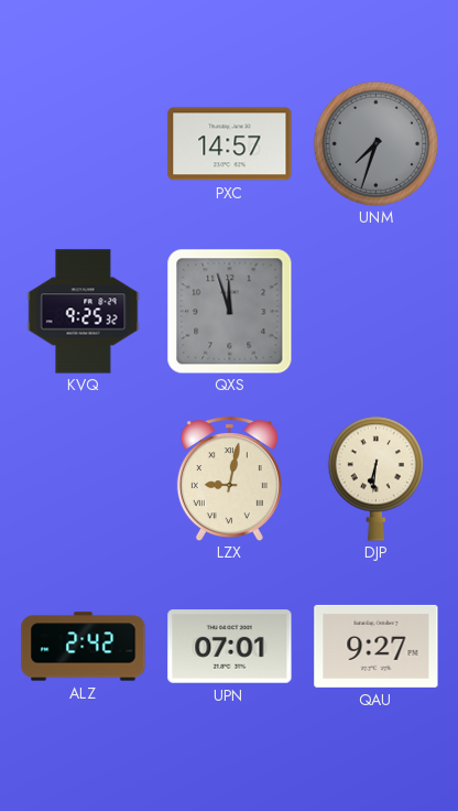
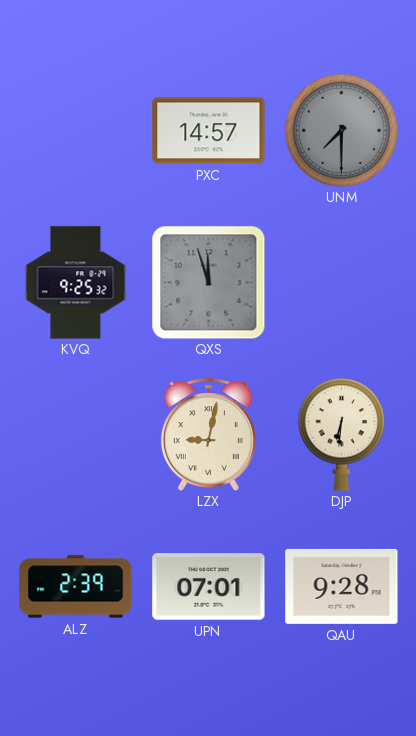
UNM: 7:33 -> 7:30 (341, 130)
ALZ: 2:42 -> 2:39 (76, 587)
QAU: 9:27 -> 9:28 (342, 586)
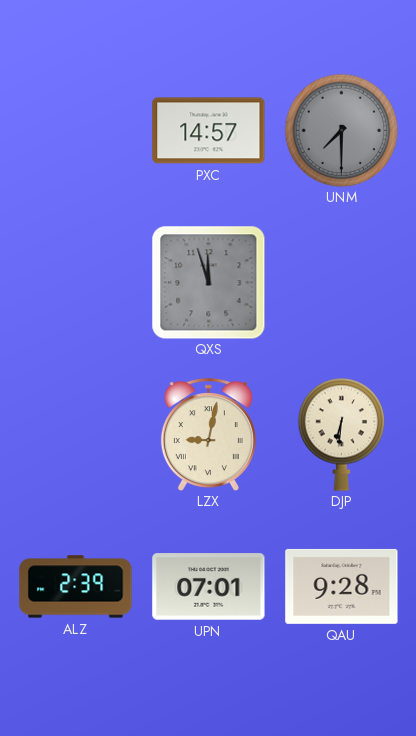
KVQ: 9:25 -> none (76, 283)
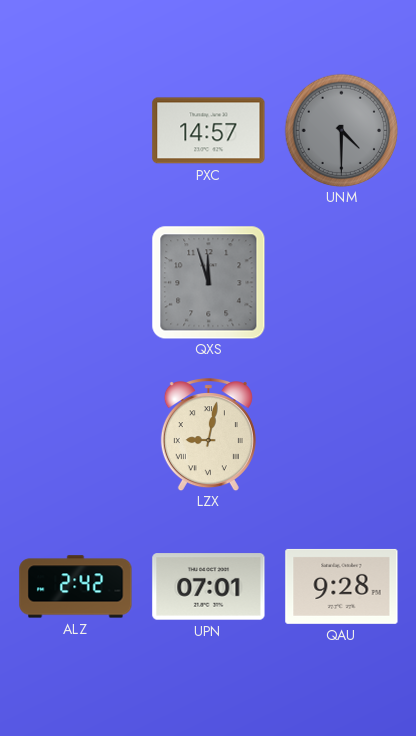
UNM: 7:30 -> 4:30 (341, 130)
DJP: 6:31 -> none (341, 434)
ALZ: 2:39 -> 2:42 (76, 587)
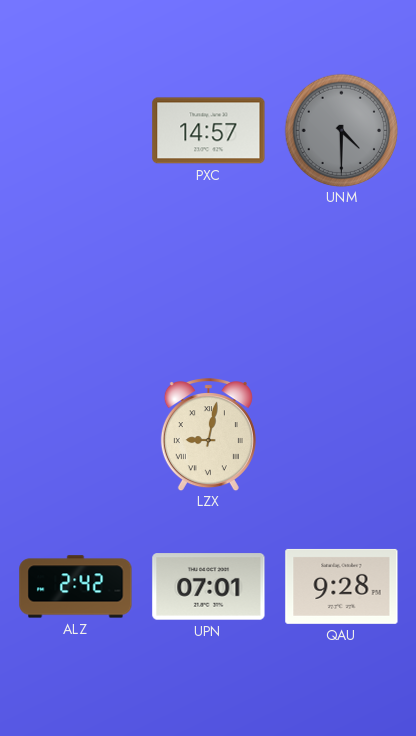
QXS: 11:57 -> none (208, 282)
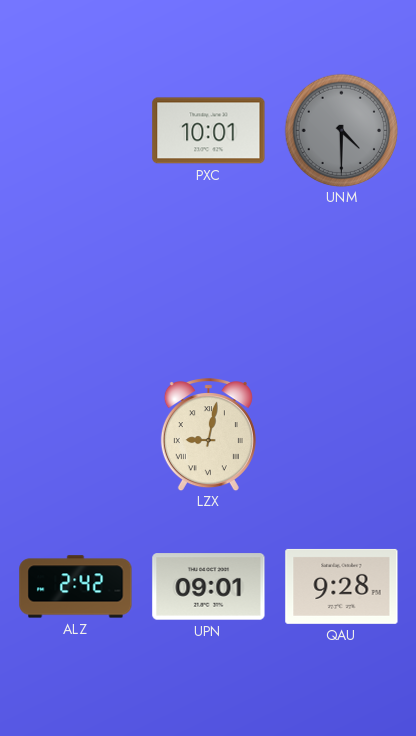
PXC: 14:57 -> 10:01 (209, 131)
UPN: 07:01 -> 09:01 (209, 587)
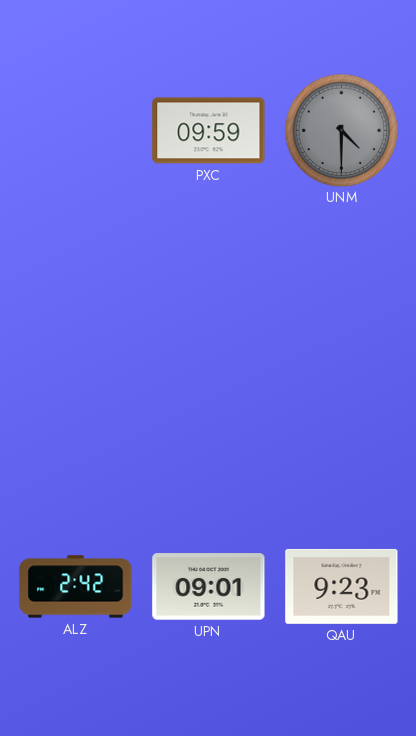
PXC: 10:01 -> 09:59 (209, 131)
LZX: 9:02 -> none (208, 435)
QAU: 9:28 -> 9:23 (342, 586)
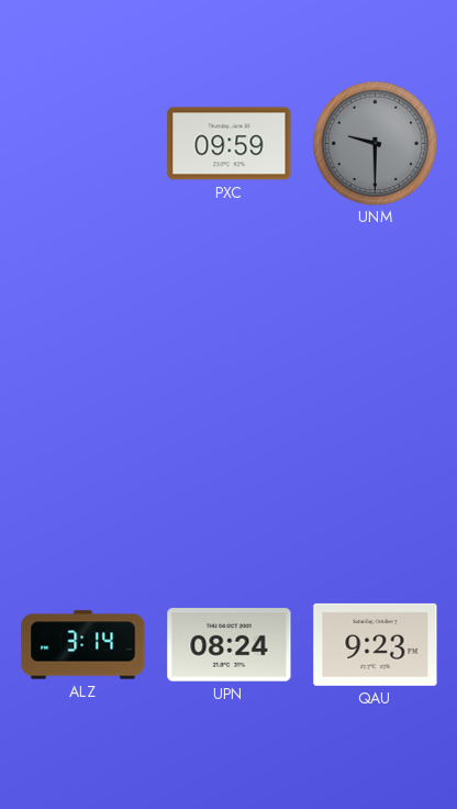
UNM: 4:30 -> 9:30 (375, 143)
ALZ: 2:42 -> 3:14 (83, 645)
UPN: 09:01 -> 08:24 (230, 645)
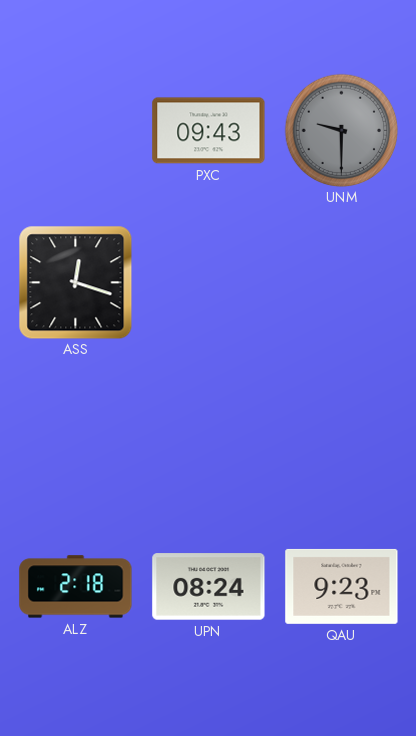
PXC: 09:59 -> 09:43 (209, 131)
ASS: none -> 12:18 (75, 282)
ALZ: 3:14 -> 2:18 (76, 587)
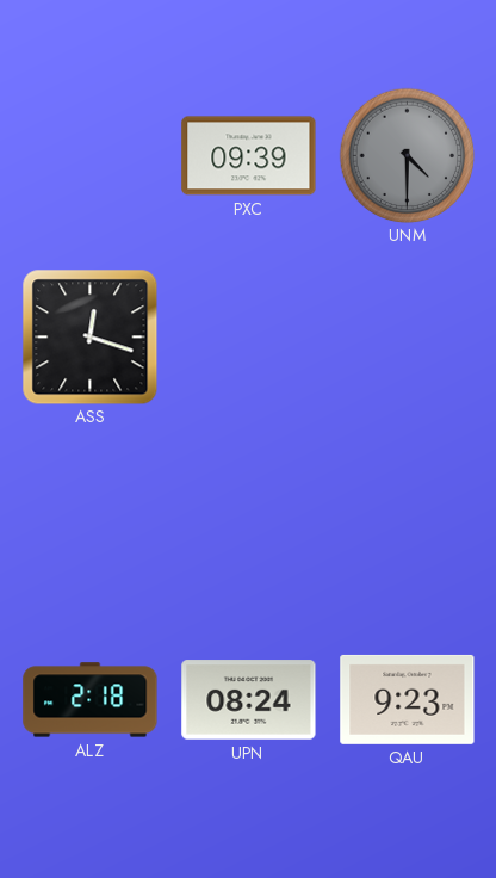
PXC: 09:43 -> 09:39 (249, 156)
UNM: 9:30 -> 4:30 (407, 155)
